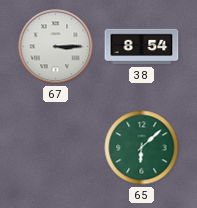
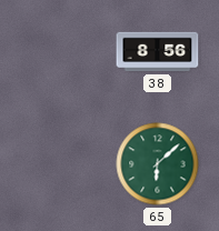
67: 3:15 -> none (56, 47)
38: 8:54 -> 8:56 (158, 52)
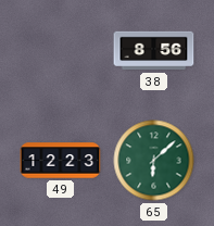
49: none -> 12:23 (61, 161)
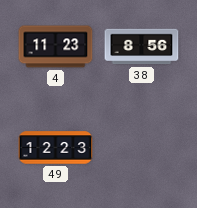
4: none -> 11:23 (56, 47)
65: 6:08 -> none (154, 161)
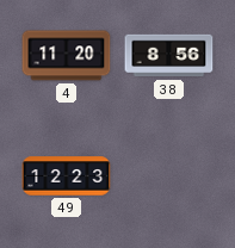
4: 11:23 -> 11:20 (67, 56)
